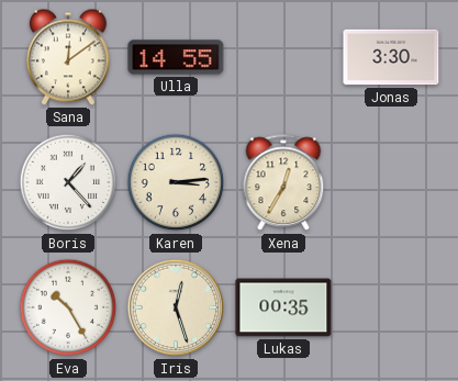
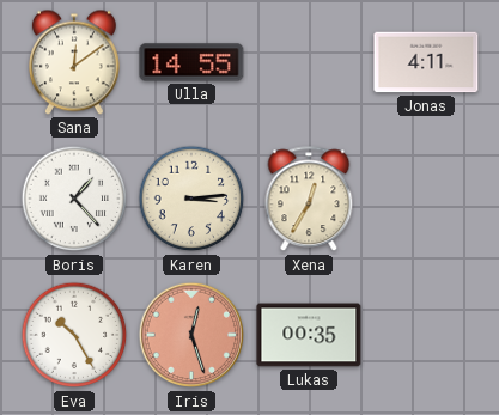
Jonas: 3:30 -> 4:11 (426, 62)
Iris dial: cream -> salmon (191, 335)
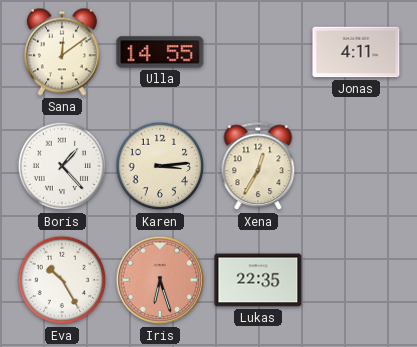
Iris: 12:27 -> 6:27 (160, 280)
Lukas: 00:35 -> 22:35 (258, 280)
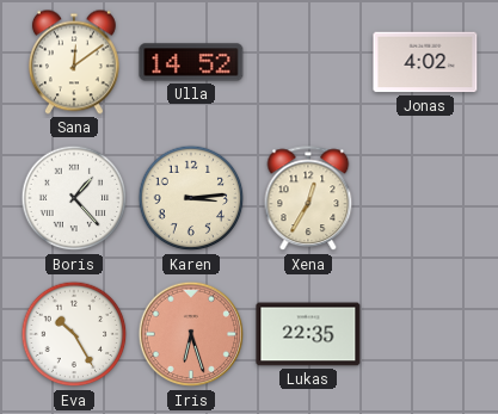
Ulla: 14:55 -> 14:52 (191, 62)
Jonas: 4:11 -> 4:02 (425, 62)
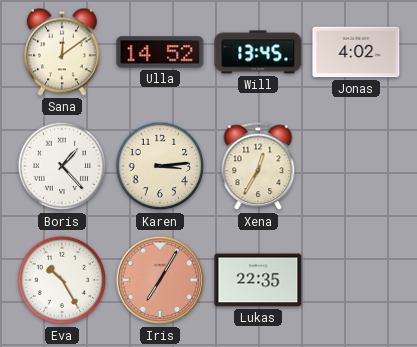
Will: none -> 13:45 (258, 52)
Iris: 6:27 -> 7:05 (160, 280)
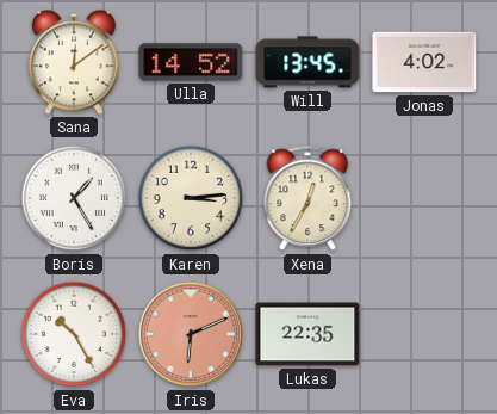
Boris: 1:23 -> 1:25 (74, 198)
Iris: 7:05 -> 6:11 (191, 334)
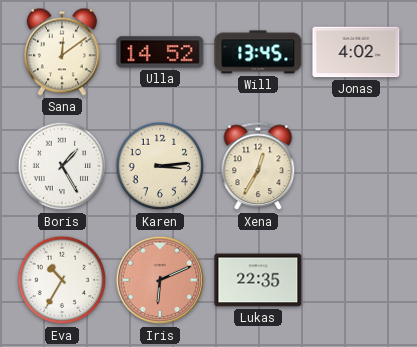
Eva: 10:25 -> 10:35 (62, 280)
